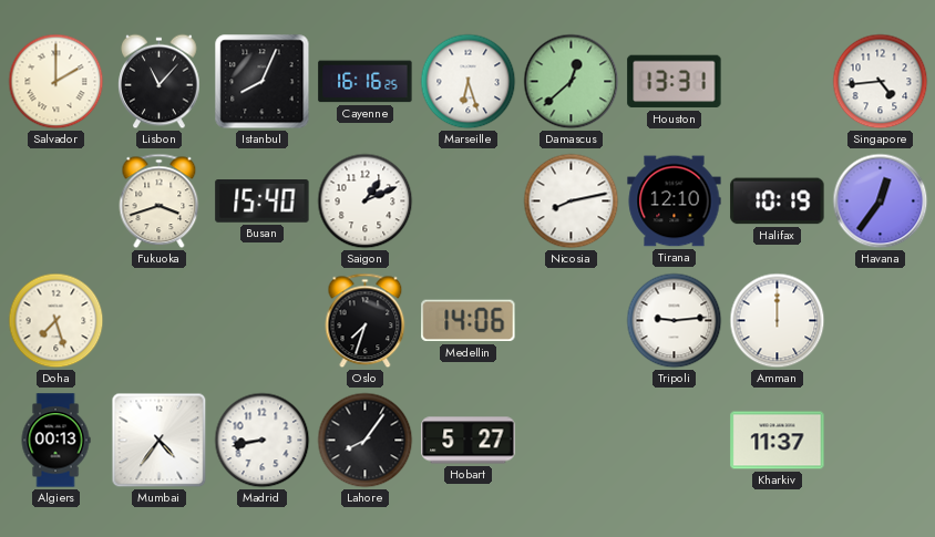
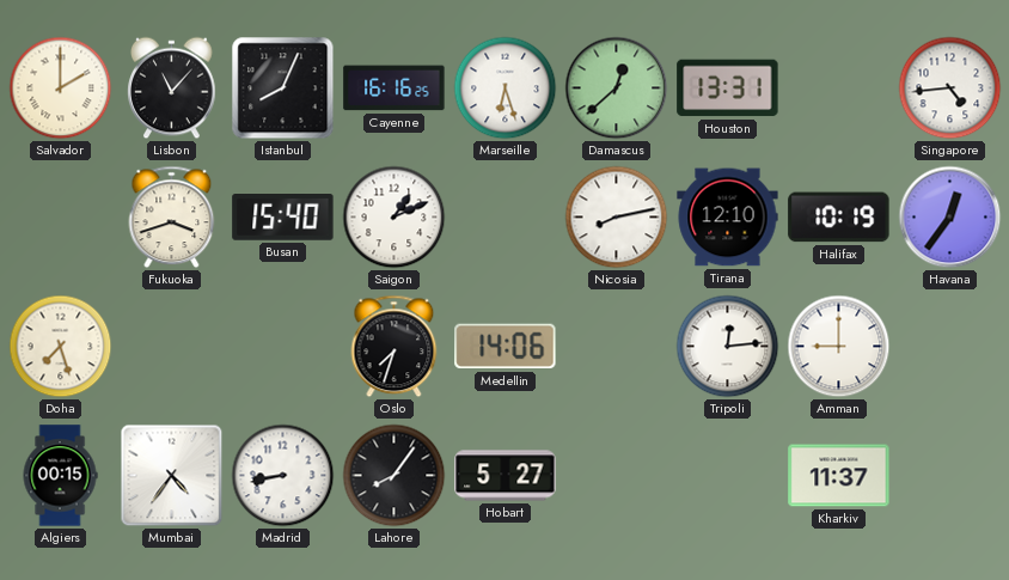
Tripoli: 9:14 -> 12:14 (728, 347)
Amman: 12:00 -> 9:00 (839, 347)
Algiers: 00:13 -> 00:15 (60, 476)
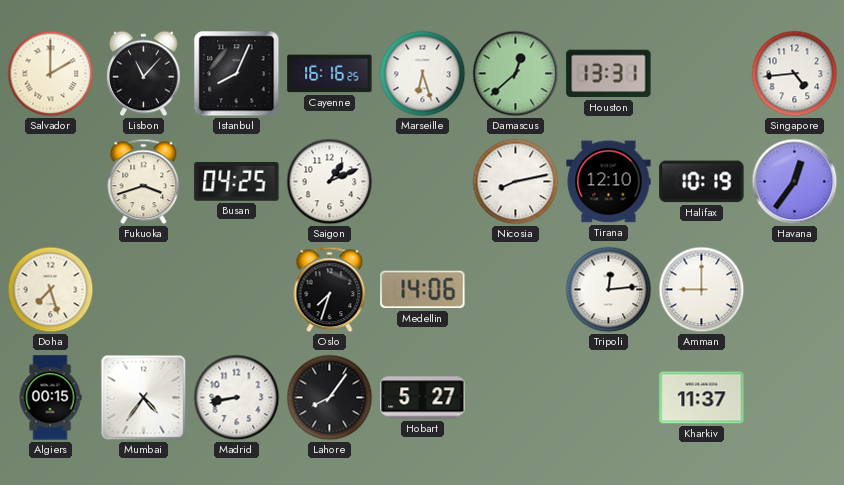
Busan: 15:40 -> 04:25 (237, 182)
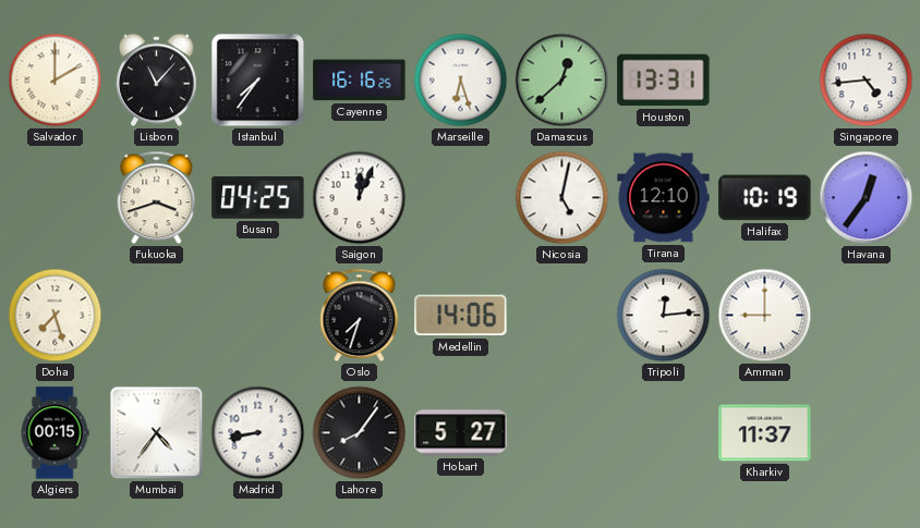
Istanbul: 8:04 -> 7:36 (258, 81)
Saigon: 1:11 -> 12:04 (360, 198)
Nicosia: 8:13 -> 5:02 (562, 198)
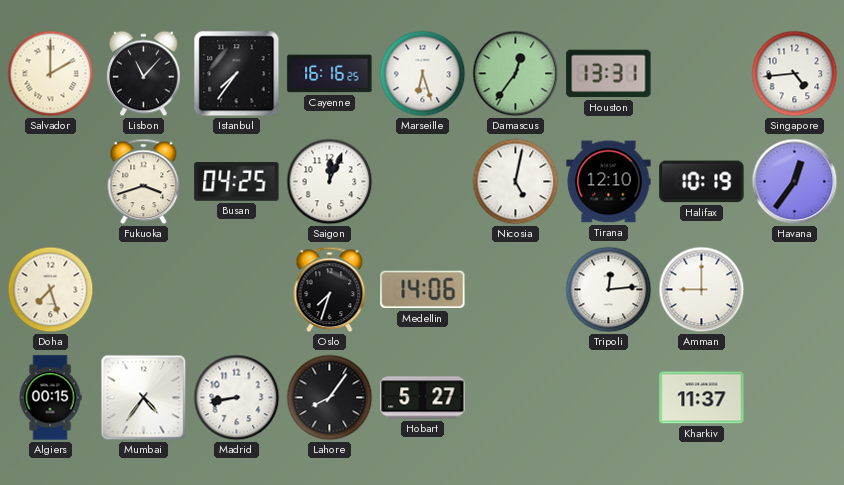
Damascus: 12:38 -> 12:36 (516, 74)
